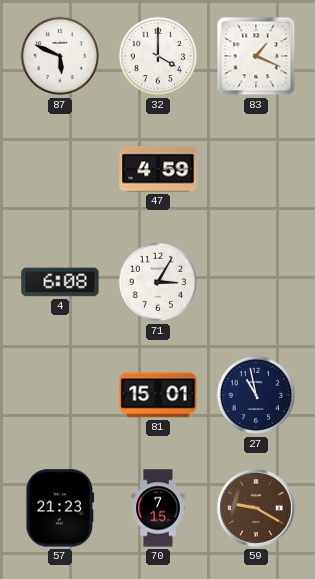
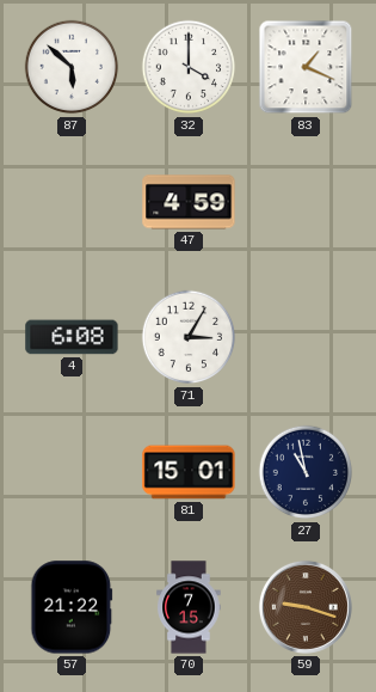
87: 5:49 -> 5:52 (72, 67)
57: 21:23 -> 21:22 (72, 607)
59: 9:20 -> 9:18 (306, 607)
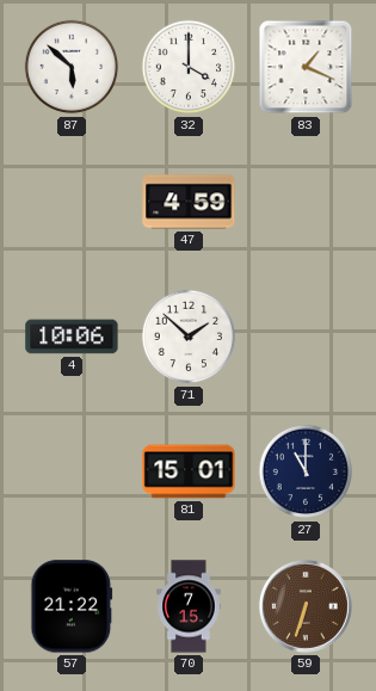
4: 6:08 -> 10:06 (72, 337)
71: 3:05 -> 1:52 (189, 337)
27: 10:58 -> 11:00 (306, 471)
59: 9:18 -> 6:33 (306, 606)
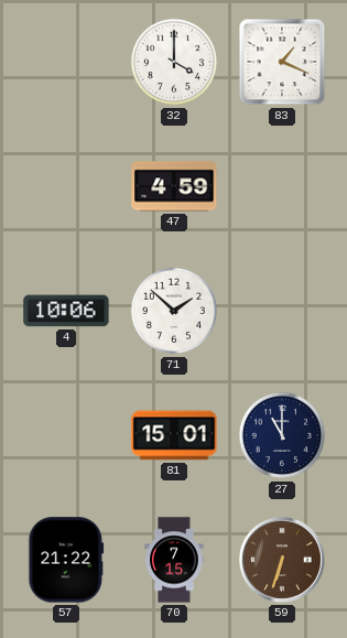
87: 5:52 -> none (72, 67)
